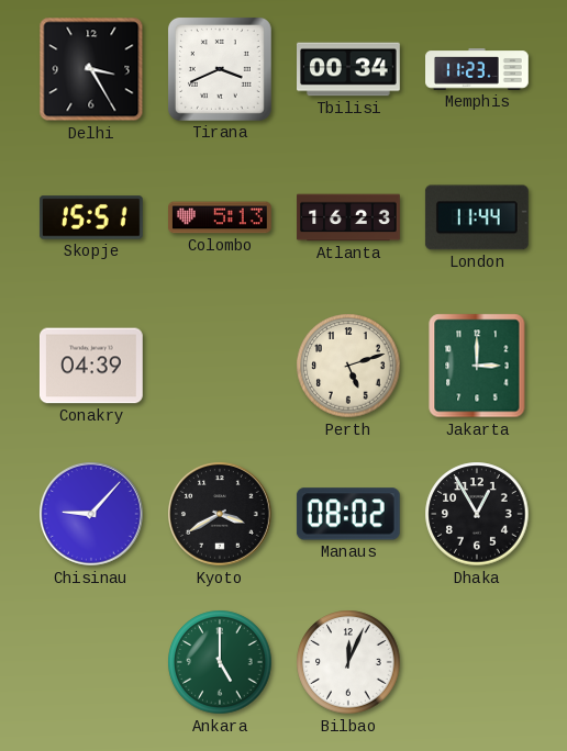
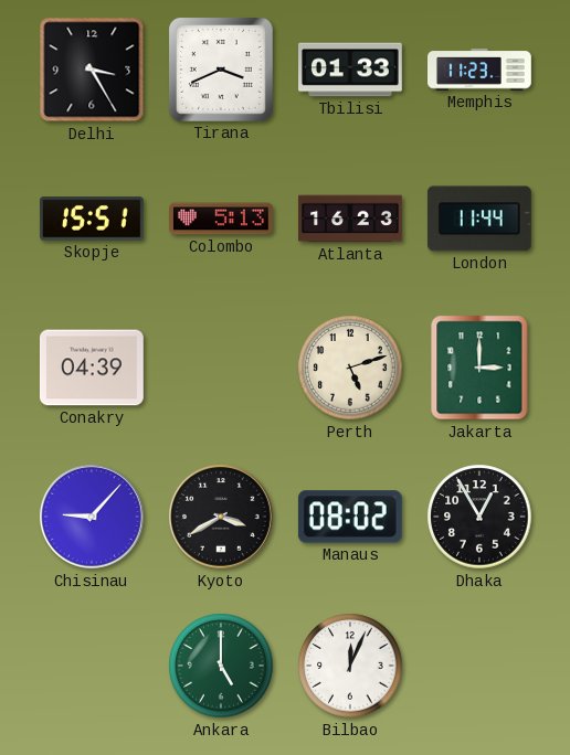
Tbilisi: 00:34 -> 01:33 (351, 70)
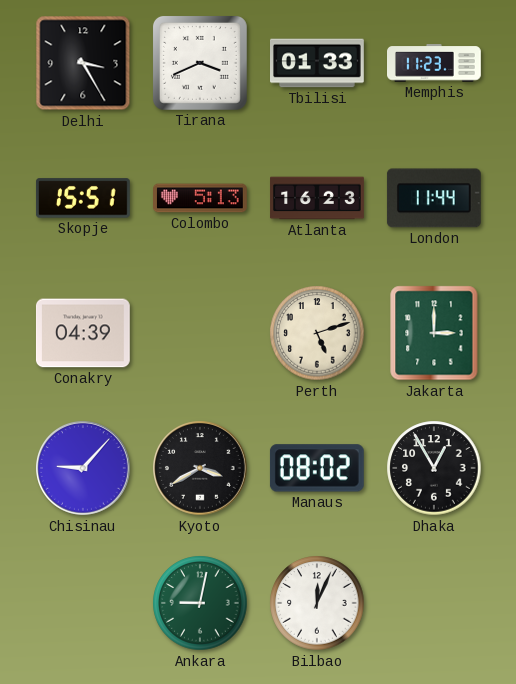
Ankara: 5:00 -> 9:02 (200, 603)
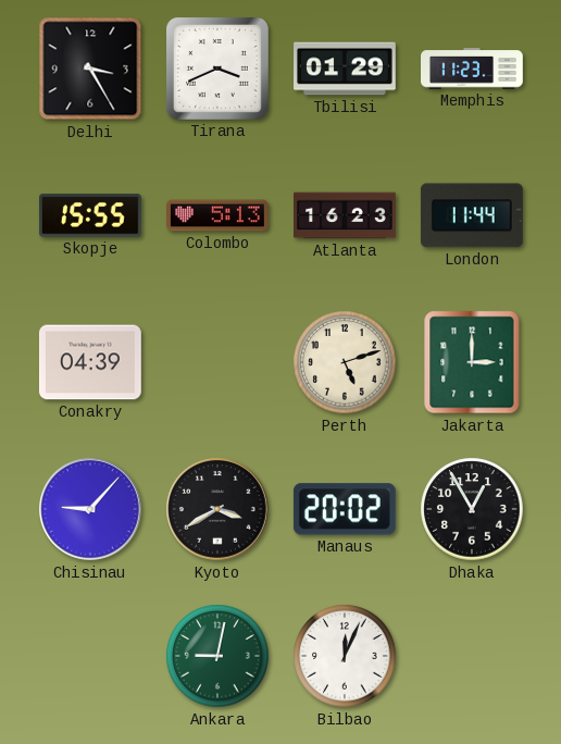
Tbilisi: 01:33 -> 01:29 (346, 69)
Skopje: 15:51 -> 15:55 (90, 215)
Manaus: 08:02 -> 20:02 (345, 509)
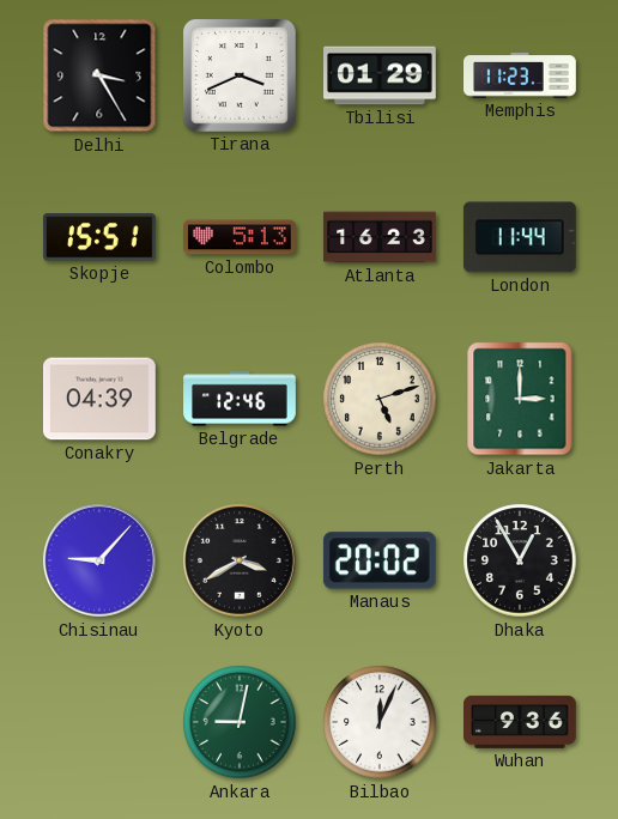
Skopje: 15:55 -> 15:51 (99, 237)
Belgrade: none -> 12:46 (240, 399)
Wuhan: none -> 9:36 (521, 722)
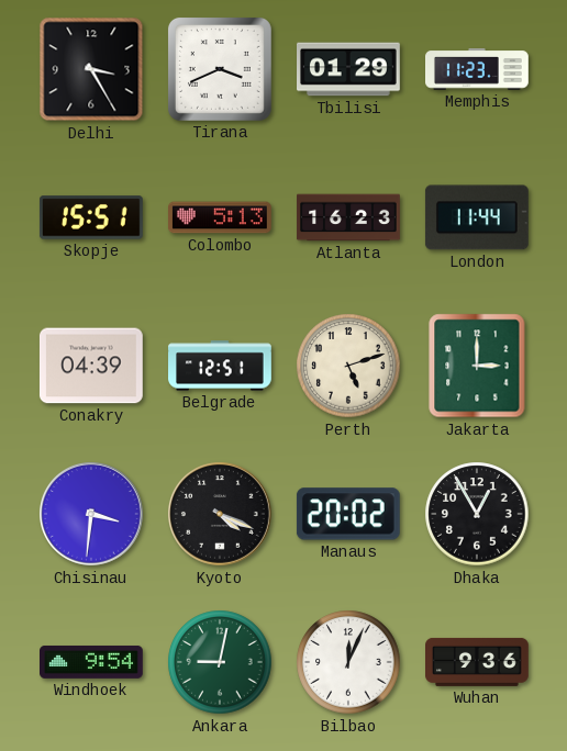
Belgrade: 12:46 -> 12:51 (220, 366)
Chisinau: 9:07 -> 3:31 (92, 515)
Kyoto: 3:40 -> 4:19 (221, 515)
Windhoek: none -> 9:54 (92, 662)
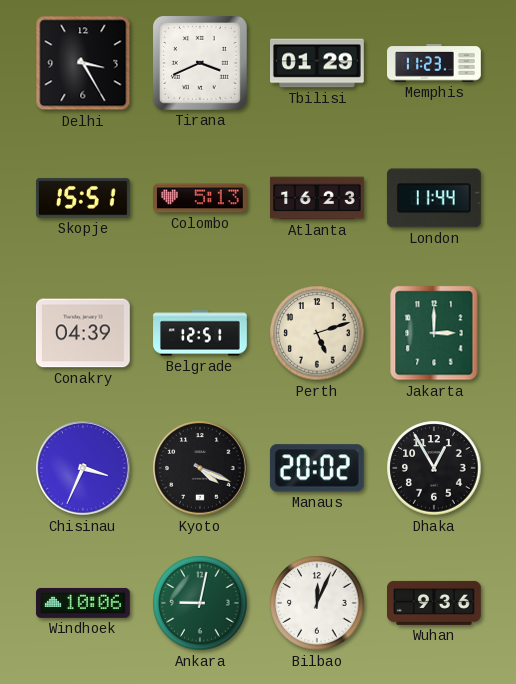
Chisinau: 3:31 -> 3:34 (84, 469)
Windhoek: 9:54 -> 10:06 (84, 603)
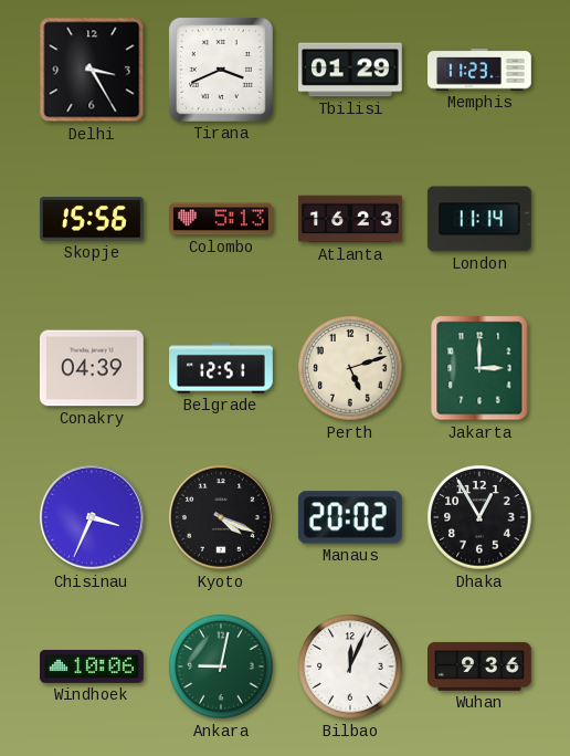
Skopje: 15:51 -> 15:56 (92, 219)
London: 11:44 -> 11:14 (479, 219)
